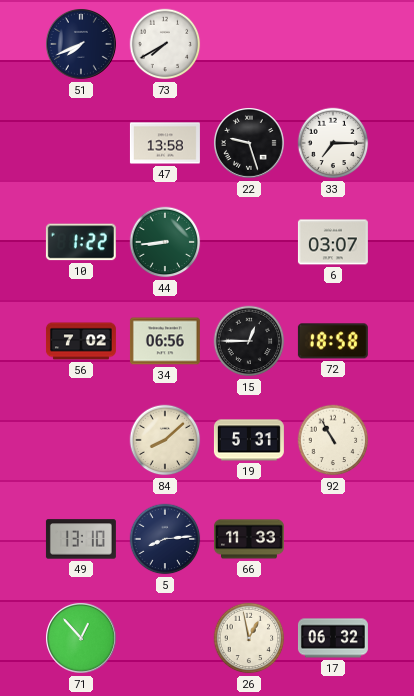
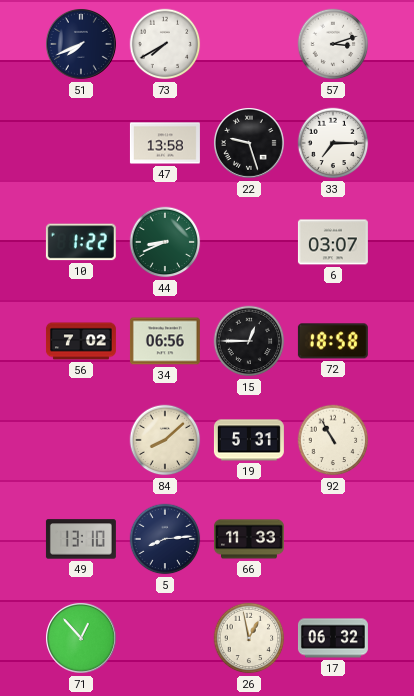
57: none -> 3:12 (333, 44)
44: 8:44 -> 8:41 (165, 242)
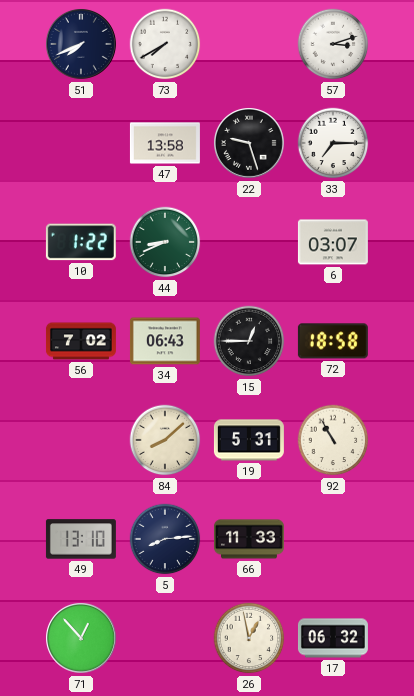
34: 06:56 -> 06:43 (165, 341)
